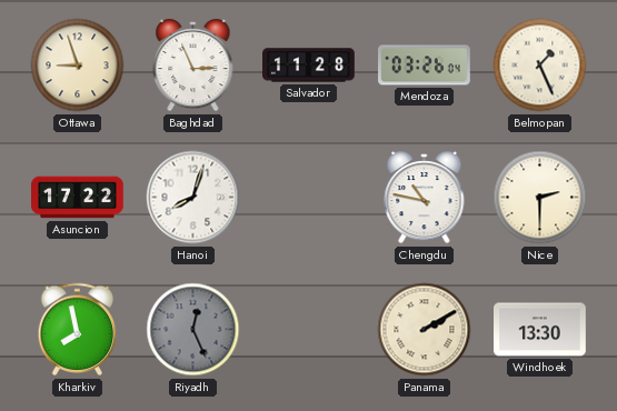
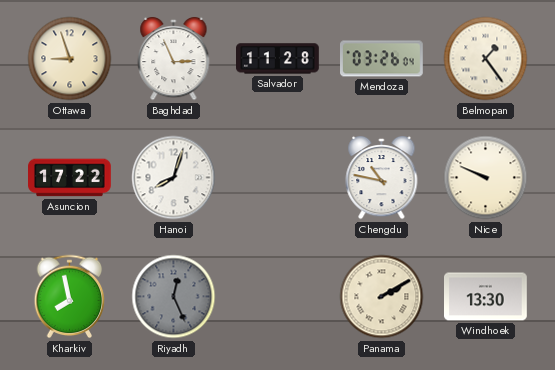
Belmopan: 1:26 -> 1:24 (486, 59)
Nice: 2:30 -> 9:49 (486, 178)
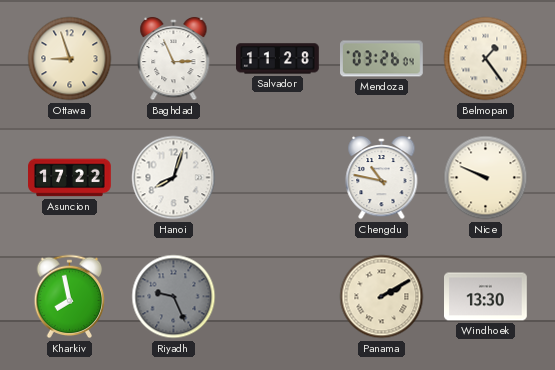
Riyadh: 12:26 -> 9:26 (174, 297)
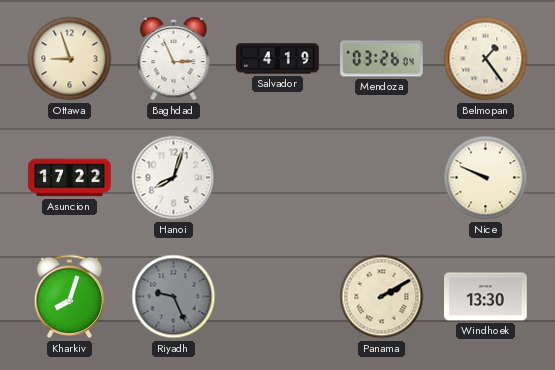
Salvador: 11:28 -> 4:19 (278, 59)
Chengdu: 10:47 -> none (382, 178)
Kharkiv: 7:58 -> 8:03 (70, 297)
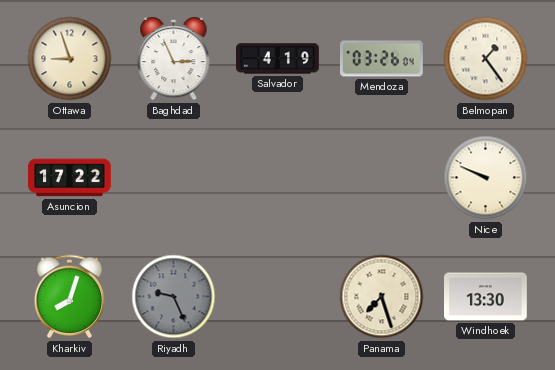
Hanoi: 8:03 -> none (174, 178)
Panama: 2:10 -> 7:27 (382, 297)
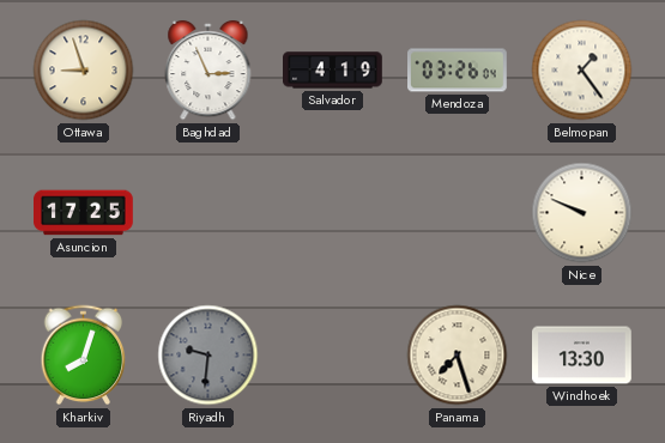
Asuncion: 17:22 -> 17:25 (84, 213)
Riyadh: 9:26 -> 9:31 (208, 356)
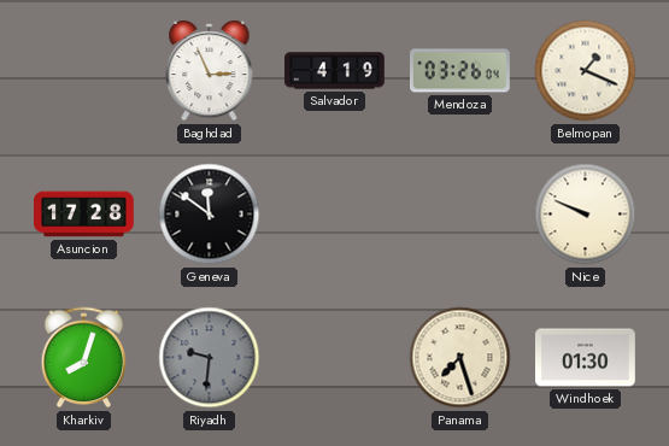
Ottawa: 8:57 -> none (84, 71)
Belmopan: 1:24 -> 1:19 (586, 71)
Asuncion: 17:25 -> 17:28 (84, 215)
Geneva: none -> 11:51 (210, 215)
Windhoek: 13:30 -> 01:30 (586, 358)
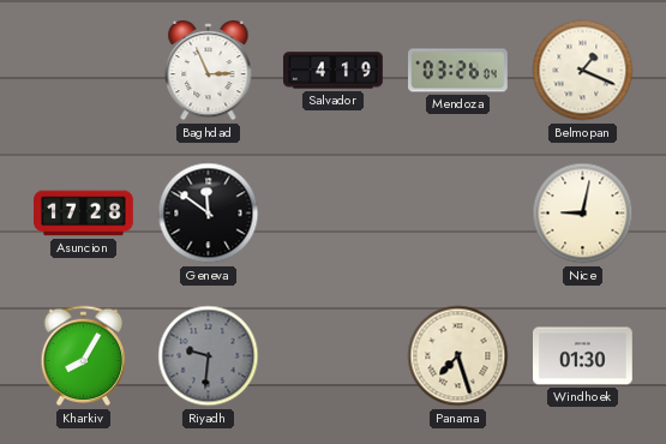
Nice: 9:49 -> 9:02 (583, 214)
Kharkiv: 8:03 -> 8:05 (84, 356)
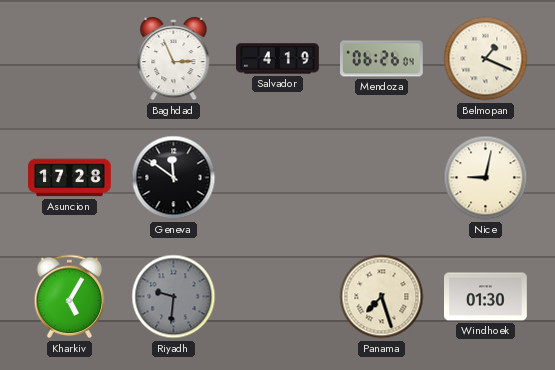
Mendoza: 03:26 -> 06:26 (382, 59)
Kharkiv: 8:05 -> 5:05 (70, 297)
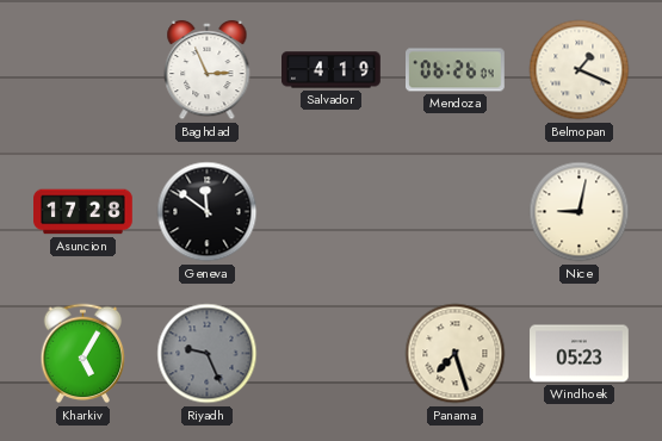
Riyadh: 9:31 -> 9:26 (208, 354)
Windhoek: 01:30 -> 05:23 (580, 354)
